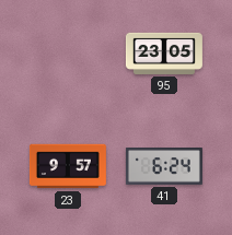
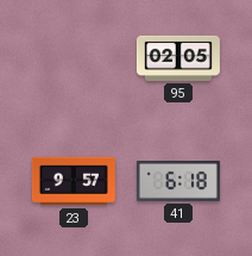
95: 23:05 -> 02:05 (178, 58)
41: 6:24 -> 6:18 (178, 182)
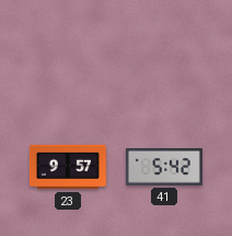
95: 02:05 -> none (178, 58)
41: 6:18 -> 5:42 (164, 168)
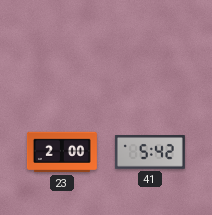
23: 9:57 -> 2:00 (62, 152)
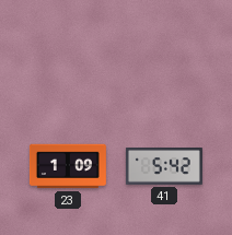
23: 2:00 -> 1:09 (68, 166)
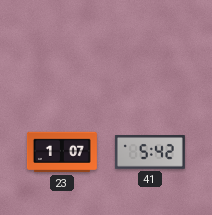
23: 1:09 -> 1:07 (62, 152)
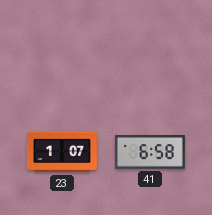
41: 5:42 -> 6:58 (150, 153)
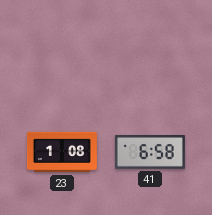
23: 1:07 -> 1:08 (62, 152)
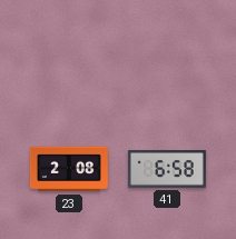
23: 1:08 -> 2:08 (69, 169)
